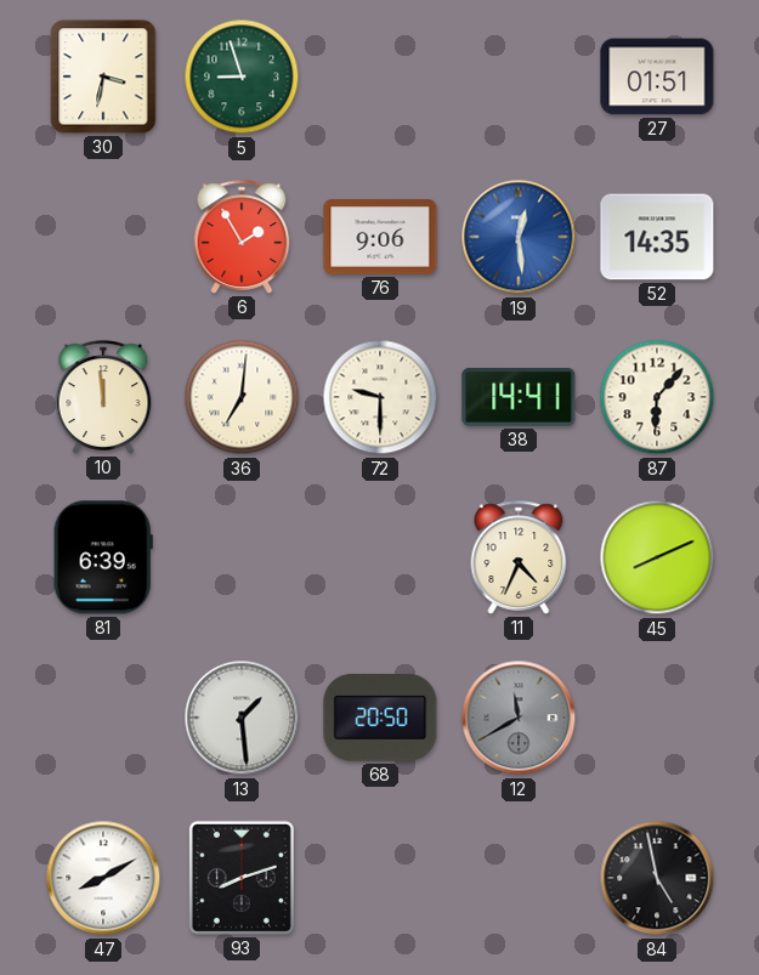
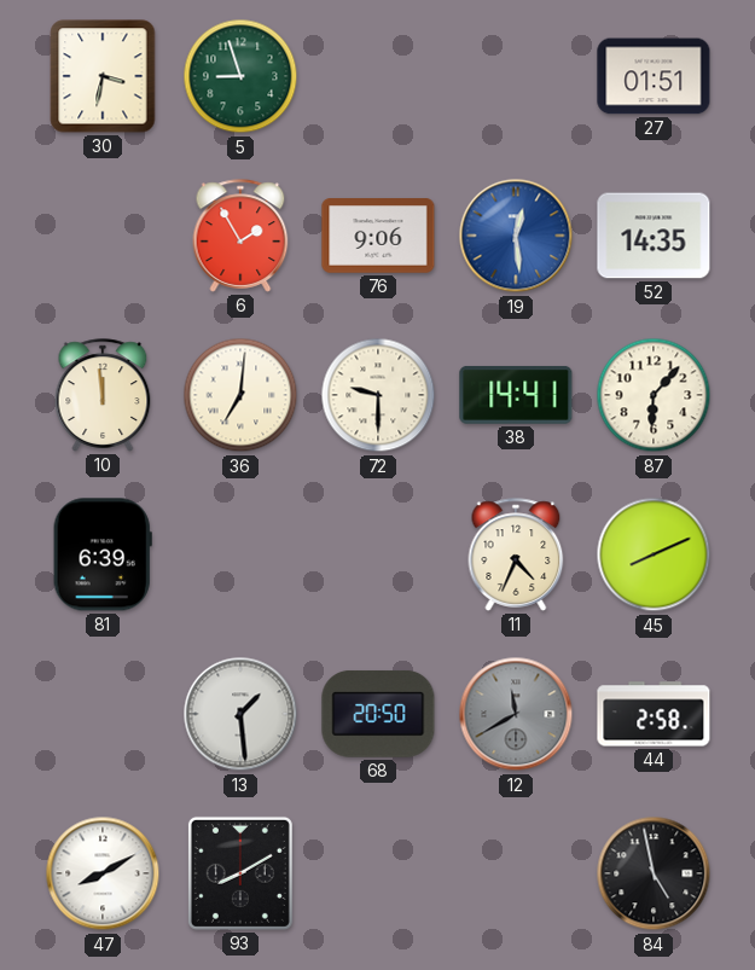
44: none -> 2:58 (654, 714)
93: 8:12 -> 8:10 (240, 873)
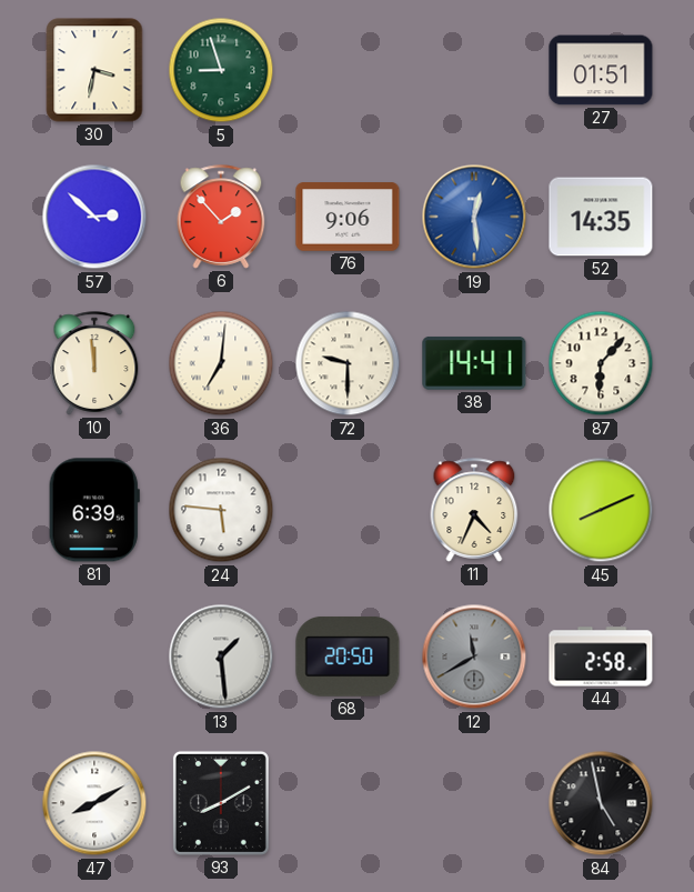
57: none -> 2:52 (94, 217)
6: 1:55 -> 1:53 (221, 217)
24: none -> 5:46 (221, 510)
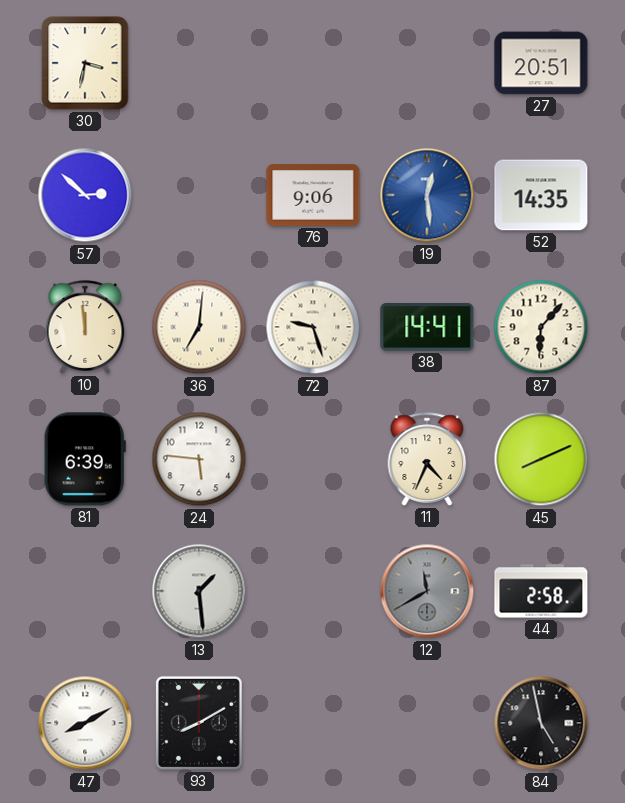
5: 8:57 -> none (221, 70)
27: 01:51 -> 20:51 (541, 63)
6: 1:53 -> none (221, 217)
72: 9:30 -> 9:27 (313, 327)
68: 20:50 -> none (348, 657)
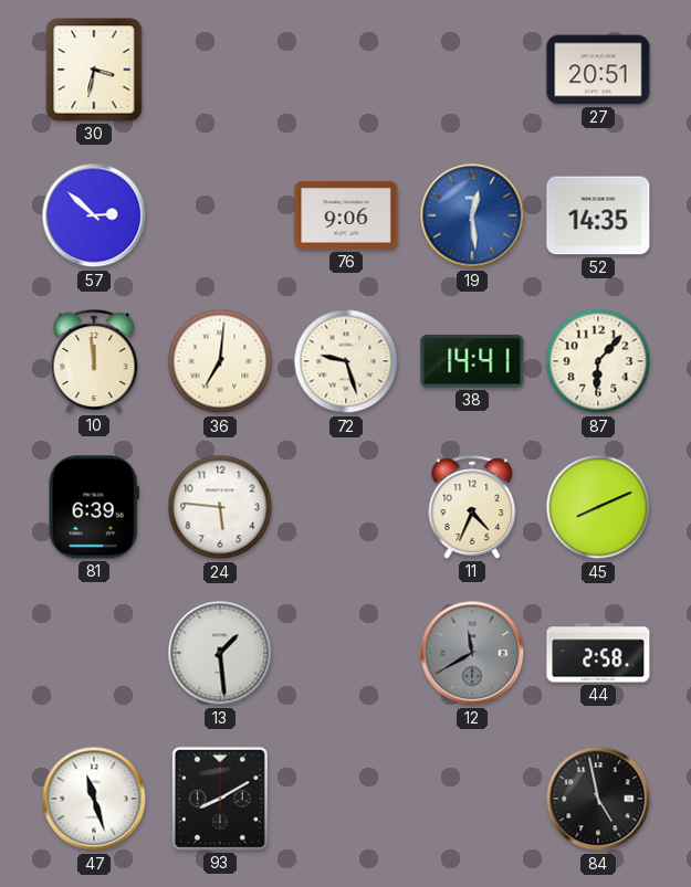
47: 8:10 -> 11:27 (94, 799)
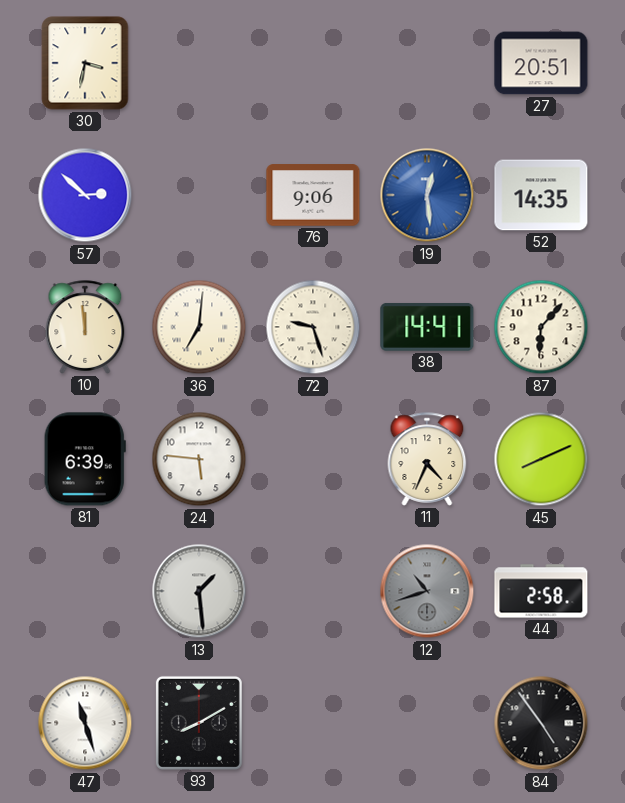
12: 11:40 -> 10:42 (427, 591)
84: 4:58 -> 4:54 (541, 723)
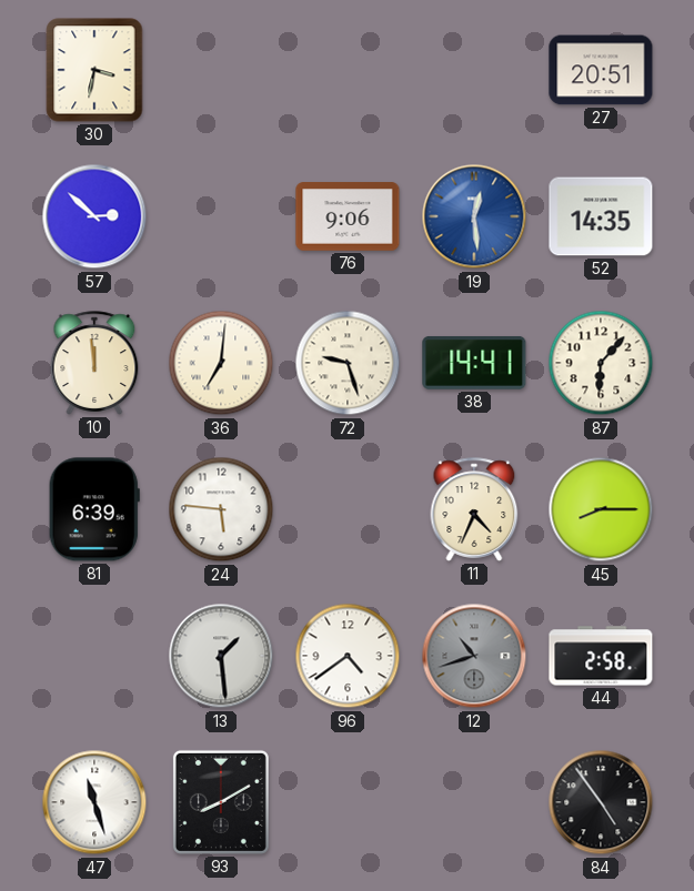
45: 8:11 -> 8:15 (601, 509)
96: none -> 4:39 (348, 656)
